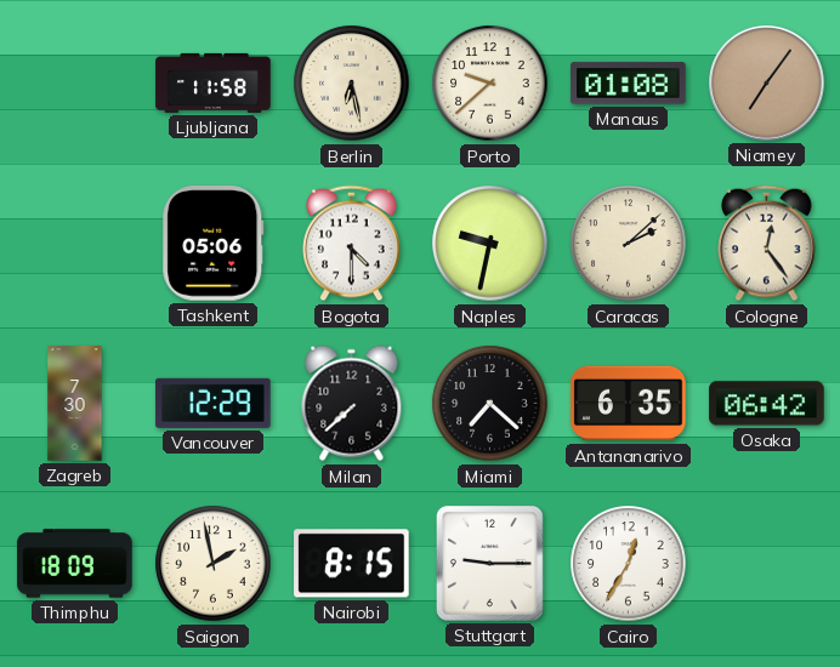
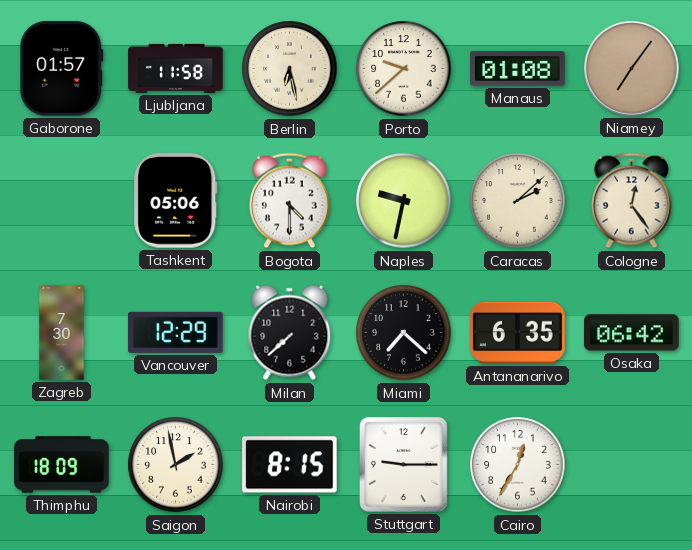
Gaborone: none -> 01:57 (62, 69)
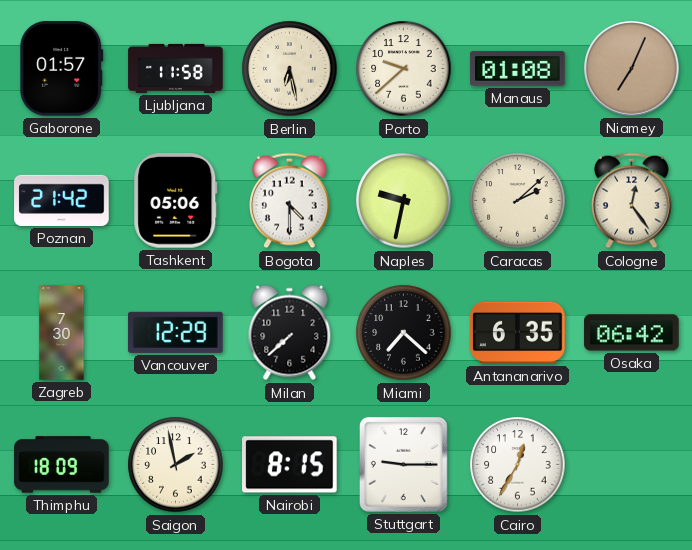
Niamey: 7:06 -> 7:04 (632, 69)
Poznan: none -> 21:42 (62, 200)
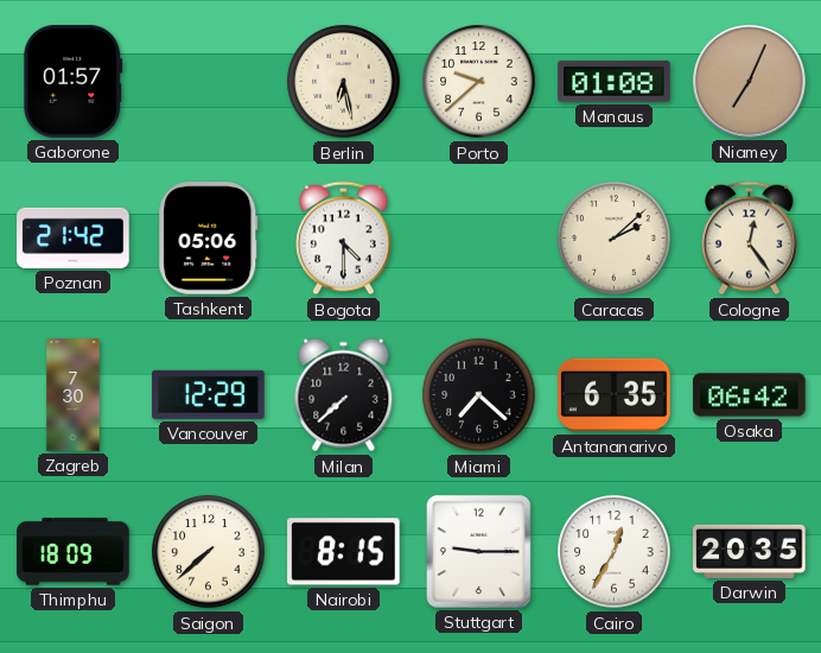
Ljubljana: 11:58 -> none (176, 68)
Naples: 9:32 -> none (404, 201)
Saigon: 1:58 -> 7:38 (209, 552)
Darwin: none -> 20:35 (750, 551)
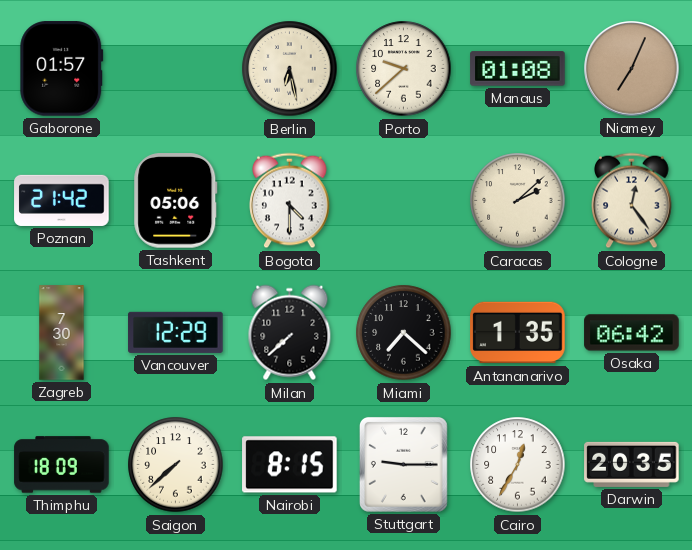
Antananarivo: 6:35 -> 1:35 (518, 333)
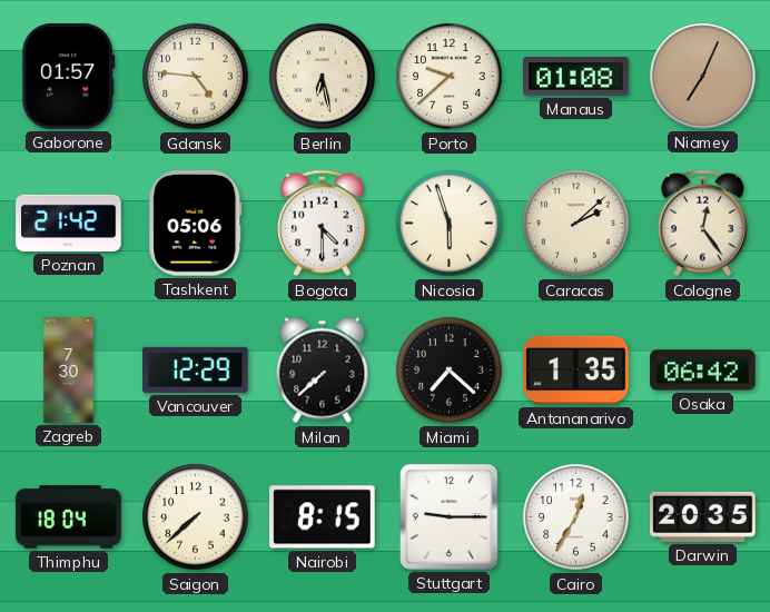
Gdansk: none -> 4:46 (196, 77)
Nicosia: none -> 5:57 (450, 224)
Thimphu: 18:09 -> 18:04 (69, 517)
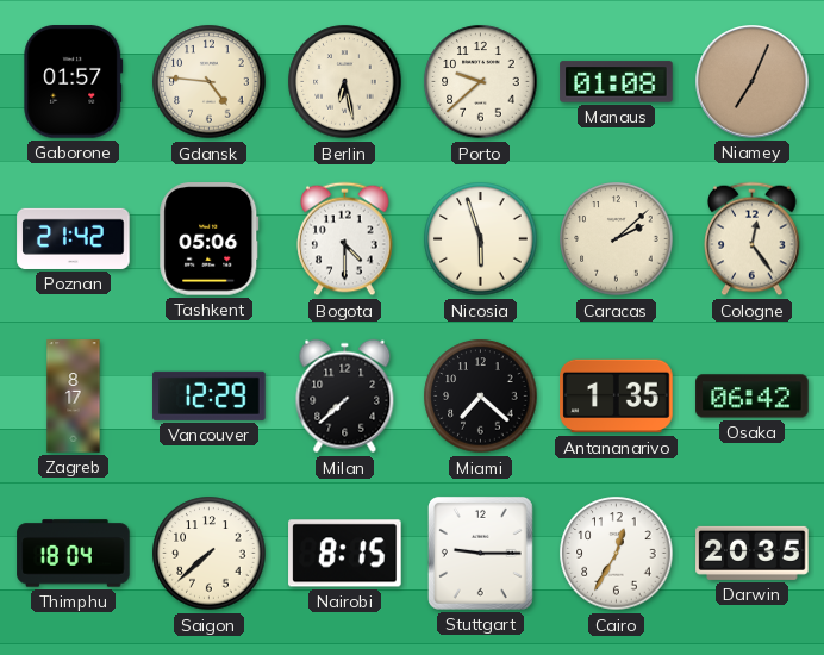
Zagreb: 7:30 -> 8:17 (74, 397)
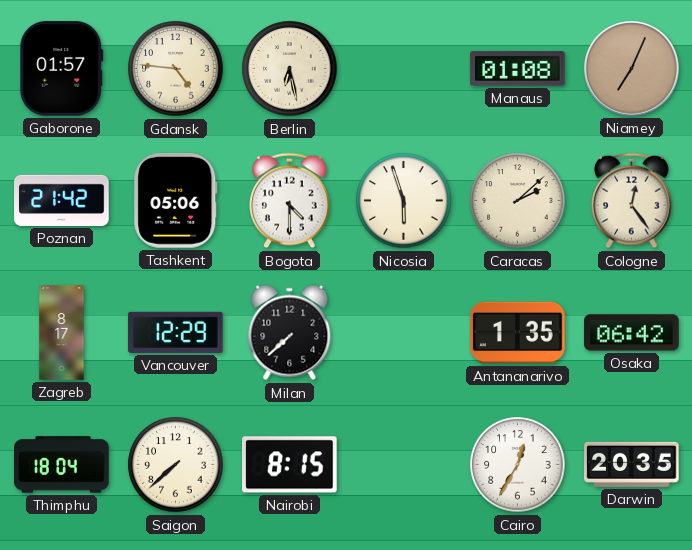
Porto: 9:38 -> none (481, 82)
Miami: 7:22 -> none (481, 397)
Stuttgart: 9:15 -> none (480, 553)
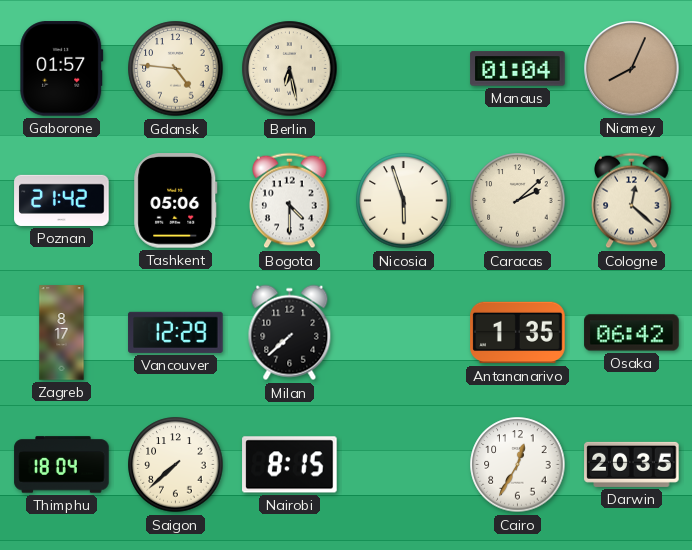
Manaus: 01:08 -> 01:04 (518, 69)
Niamey: 7:04 -> 8:04 (632, 69)
Cologne: 12:24 -> 12:22 (632, 201)
